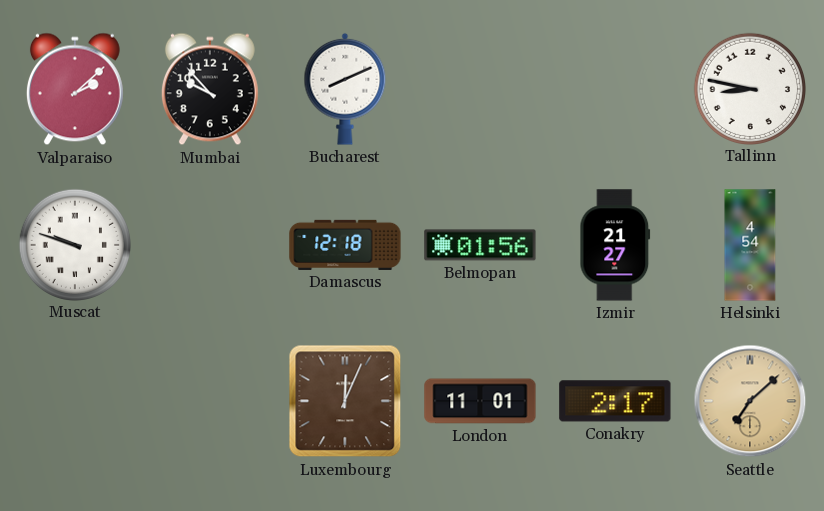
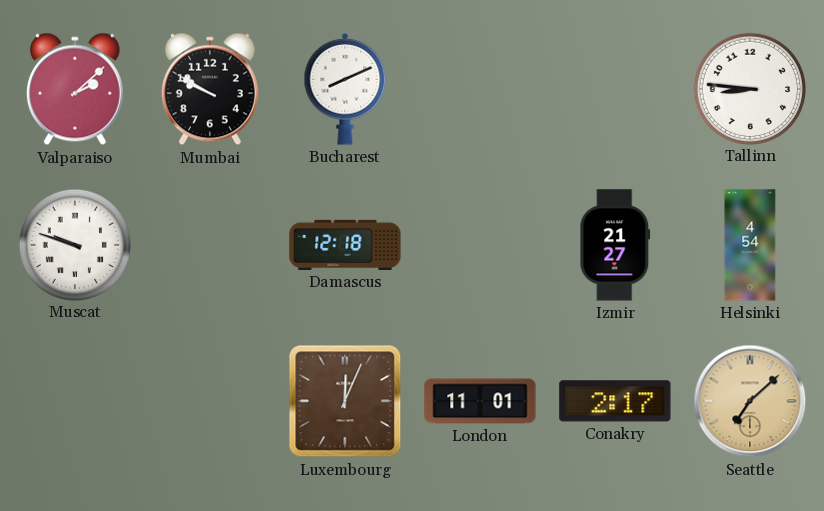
Mumbai: 9:53 -> 9:50 (210, 89)
Tallinn: 8:47 -> 8:46 (749, 88)
Belmopan: 01:56 -> none (480, 245)
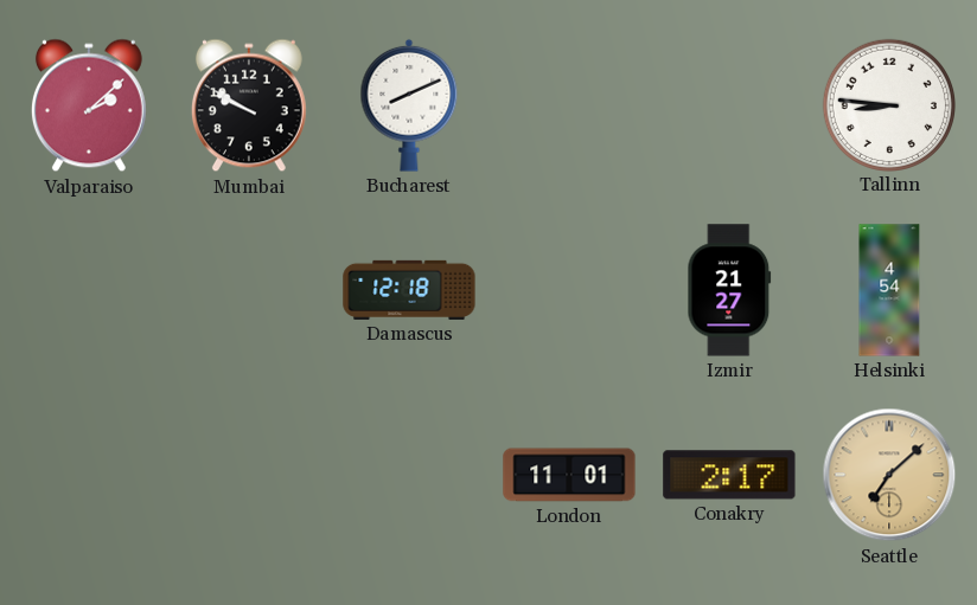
Muscat: 9:48 -> none (74, 244)
Luxembourg: 12:04 -> none (345, 401)
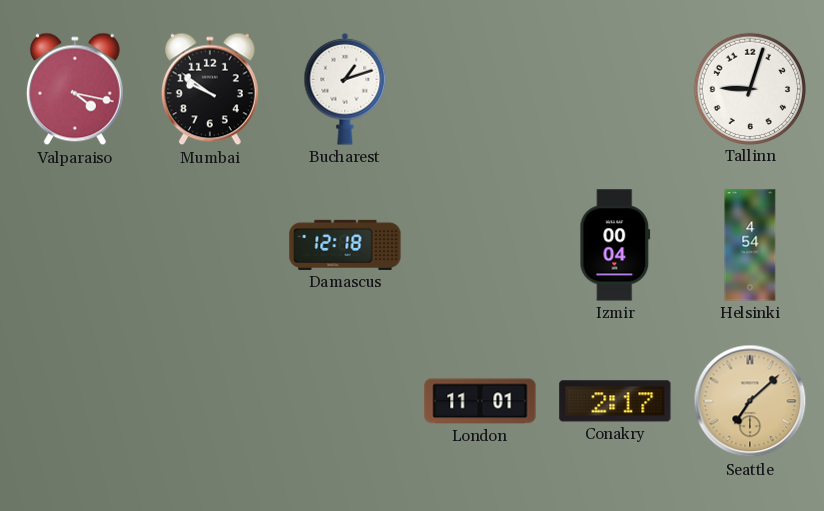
Valparaiso: 2:08 -> 4:17 (75, 89)
Mumbai: 9:50 -> 9:51 (210, 89)
Bucharest: 8:11 -> 1:12 (345, 89)
Tallinn: 8:46 -> 9:03 (749, 88)
Izmir: 21:27 -> 00:04 (615, 245)
